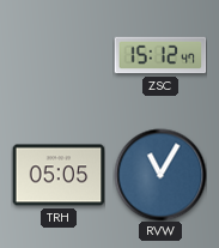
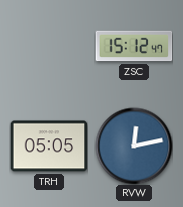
RVW: 11:05 -> 12:13 (134, 146)
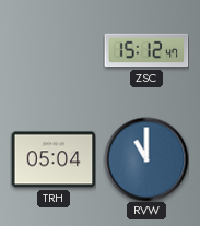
TRH: 05:05 -> 05:04 (54, 159)
RVW: 12:13 -> 11:00 (146, 159)
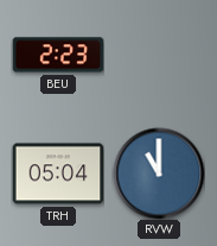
BEU: none -> 2:23 (58, 55)
ZSC: 15:12 -> none (146, 50)
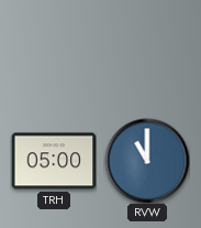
BEU: 2:23 -> none (58, 55)
TRH: 05:04 -> 05:00 (54, 161)
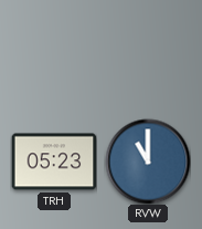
TRH: 05:00 -> 05:23 (54, 162)
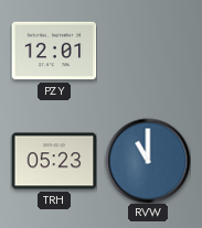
PZY: none -> 12:01 (54, 51)
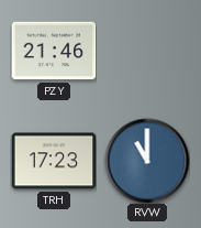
PZY: 12:01 -> 21:46 (54, 51)
TRH: 05:23 -> 17:23 (54, 161)
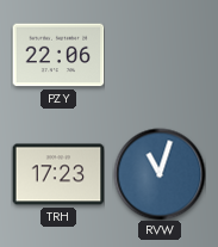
PZY: 21:46 -> 22:06 (58, 55)
RVW: 11:00 -> 11:03 (160, 174)
